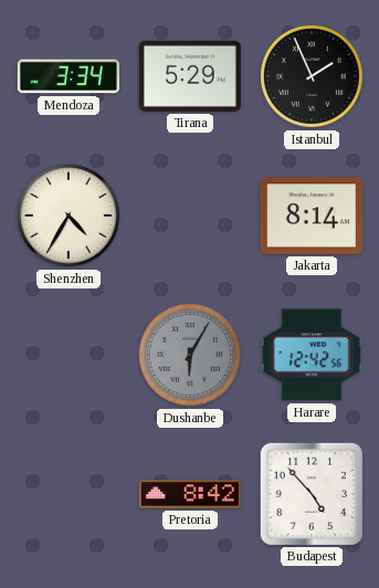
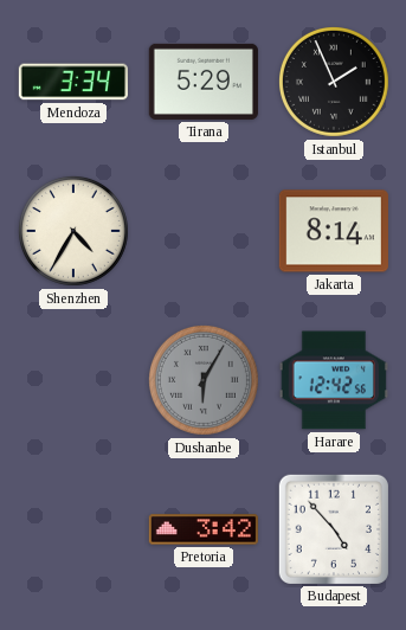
Pretoria: 8:42 -> 3:42 (204, 529)
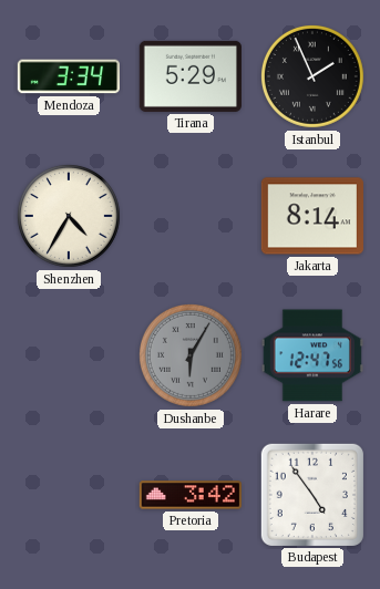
Harare: 12:42 -> 12:47 (312, 355)
Budapest: 4:53 -> 4:54 (312, 495)
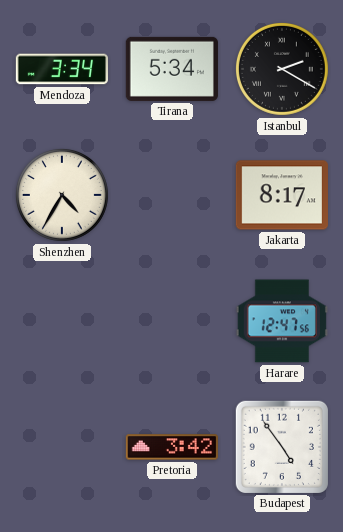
Tirana: 5:29 -> 5:34 (172, 69)
Istanbul: 1:56 -> 2:20 (282, 69)
Jakarta: 8:14 -> 8:17 (282, 195)
Dushanbe: 6:05 -> none (191, 355)
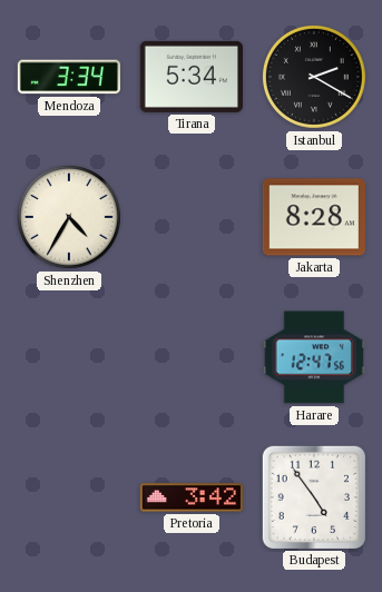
Jakarta: 8:17 -> 8:28 (314, 217)
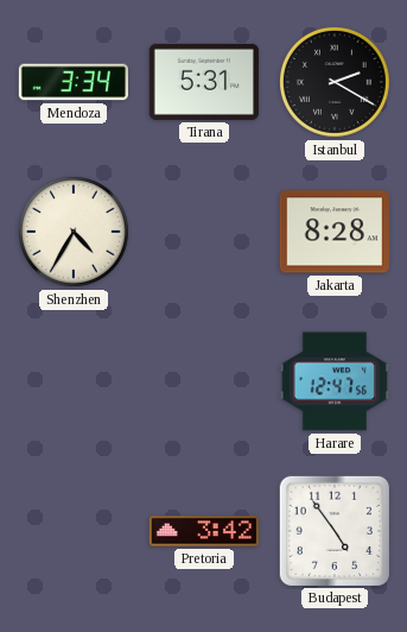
Tirana: 5:34 -> 5:31 (204, 82)
